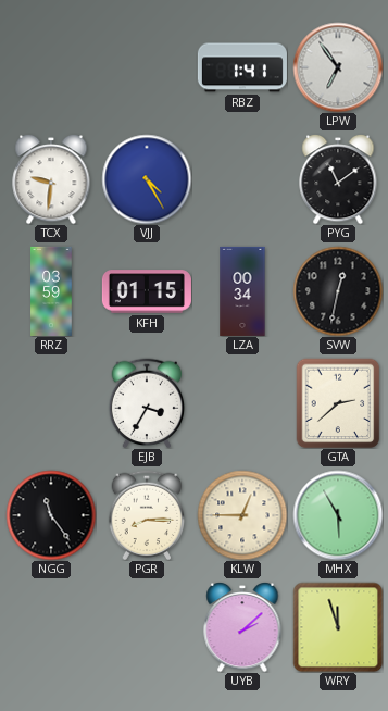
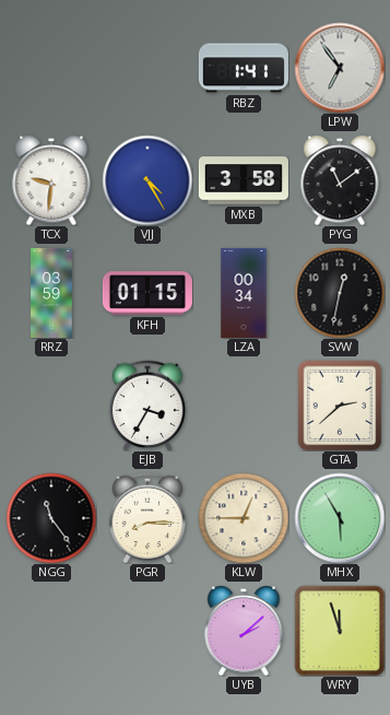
MXB: none -> 3:58 (244, 180)
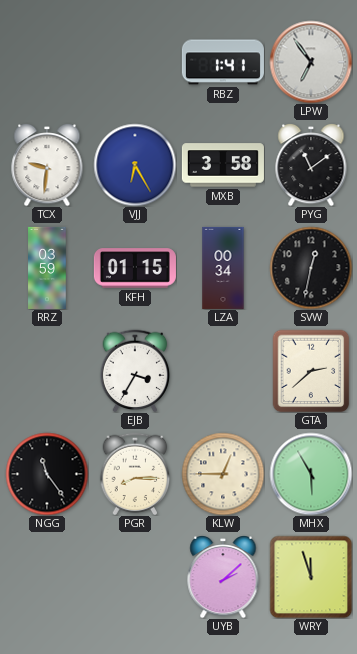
VJJ: 4:25 -> 6:25 (135, 165)
